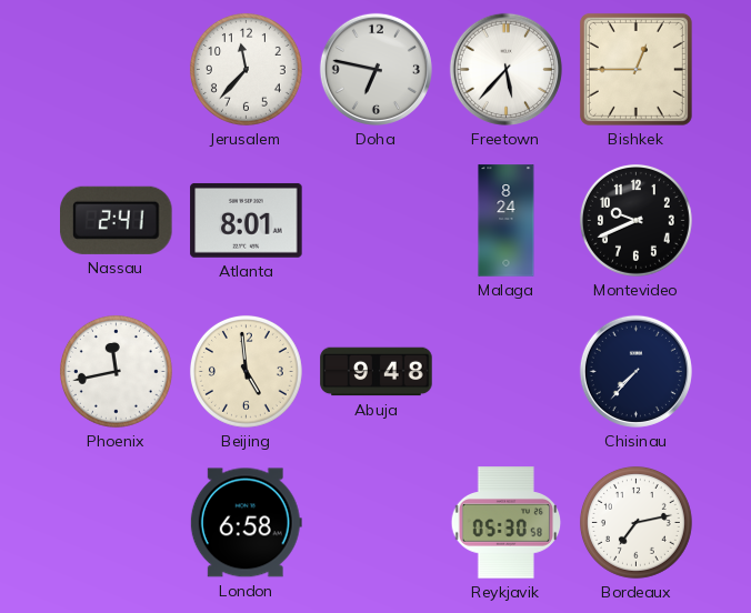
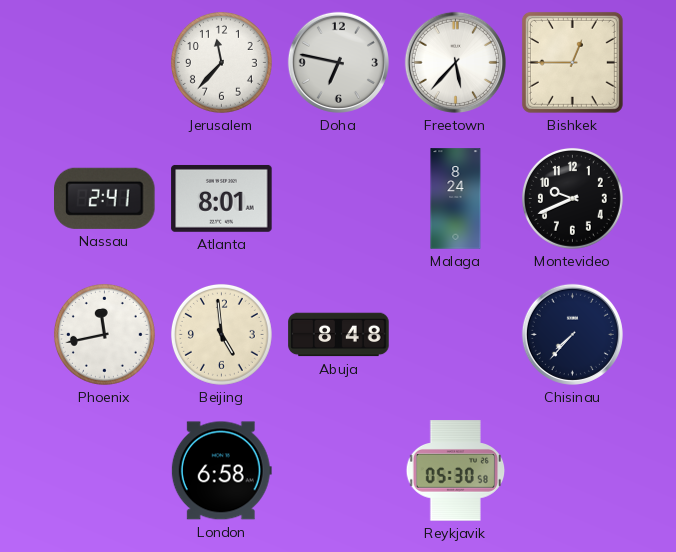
Abuja: 9:48 -> 8:48 (339, 335)
Bordeaux: 7:13 -> none (635, 522)
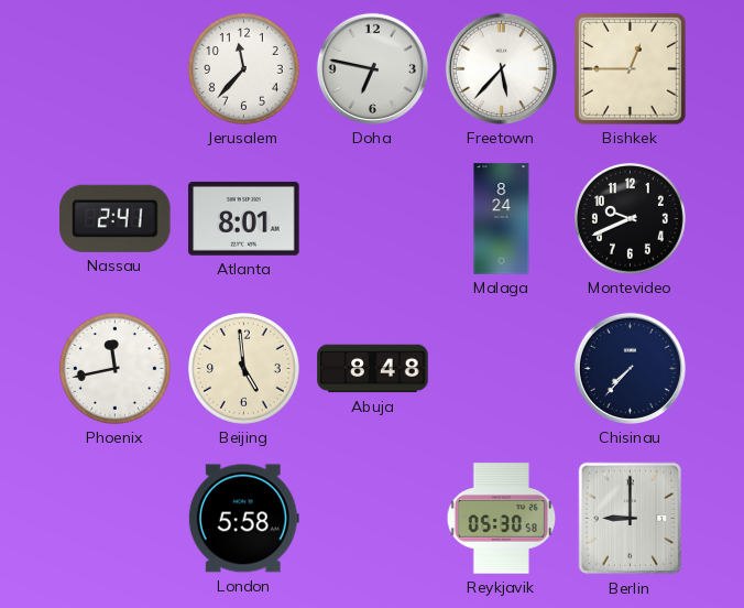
London: 6:58 -> 5:58 (243, 519)
Berlin: none -> 9:00 (631, 519)
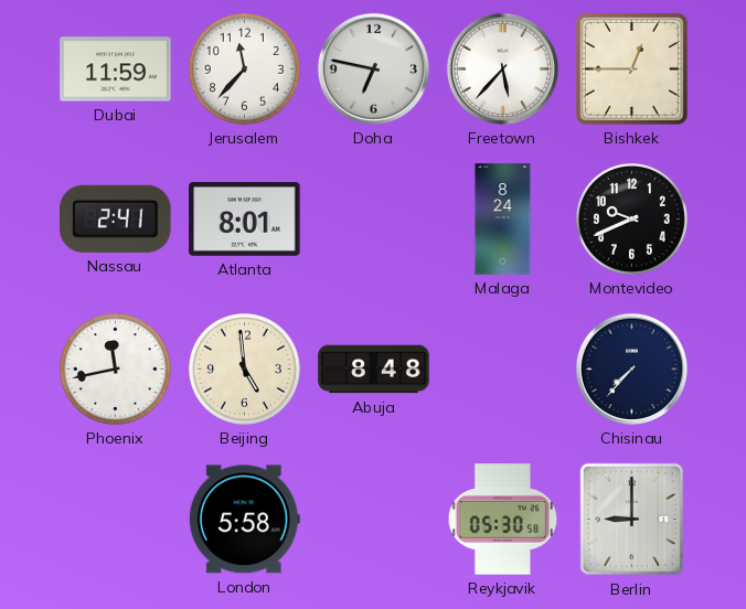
Dubai: none -> 11:59 (116, 70)
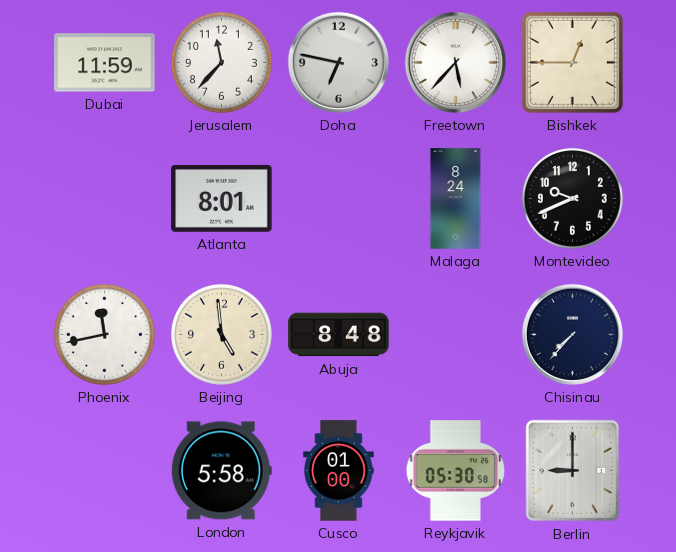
Nassau: 2:41 -> none (116, 218)
Cusco: none -> 01:00 (339, 471)
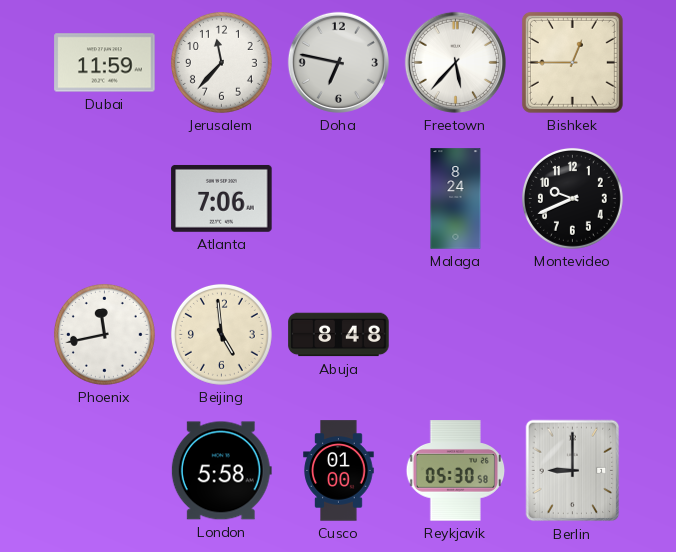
Atlanta: 8:01 -> 7:06 (222, 198)
Chisinau: 7:37 -> none (572, 334)
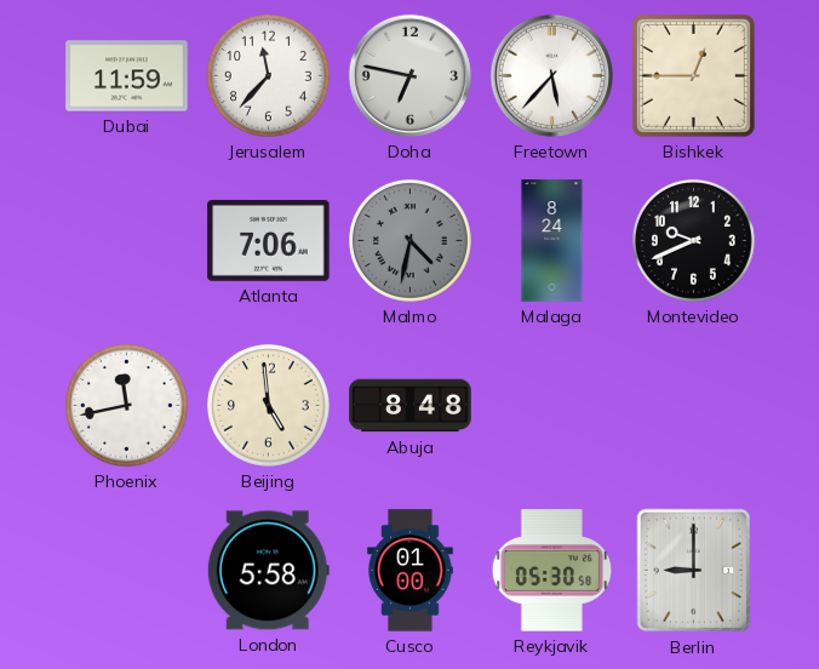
Malmo: none -> 4:32 (409, 240)
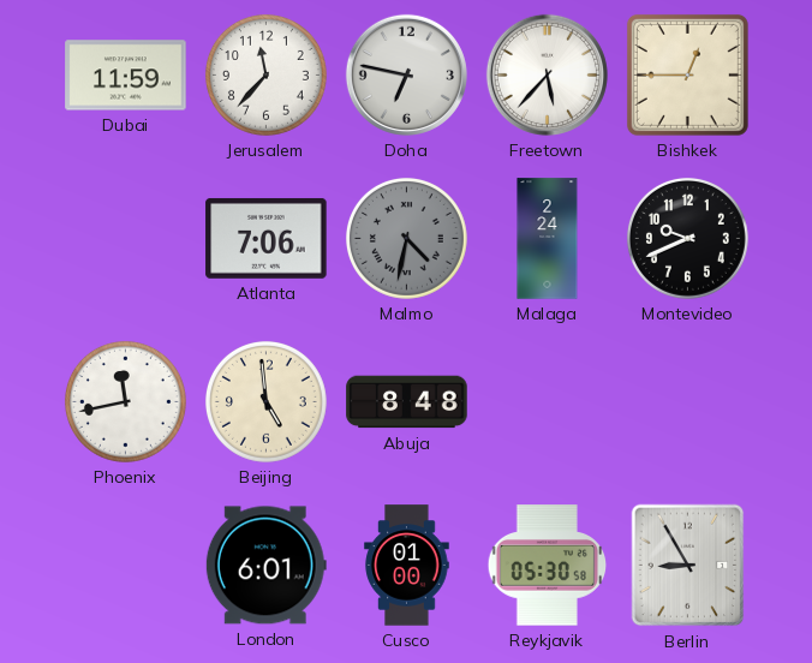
Malaga: 8:24 -> 2:24 (548, 239)
London: 5:58 -> 6:01 (265, 566)
Berlin: 9:00 -> 8:55 (688, 566)
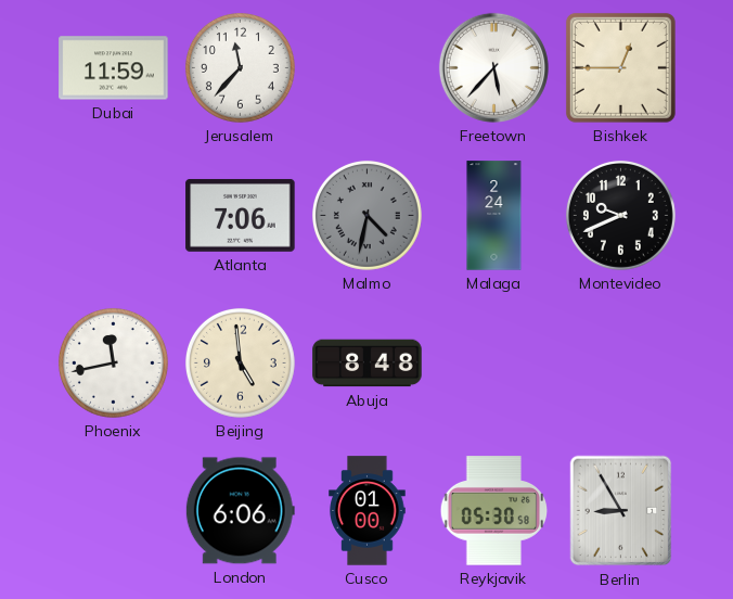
Doha: 6:47 -> none (406, 74)
London: 6:01 -> 6:06 (240, 511)
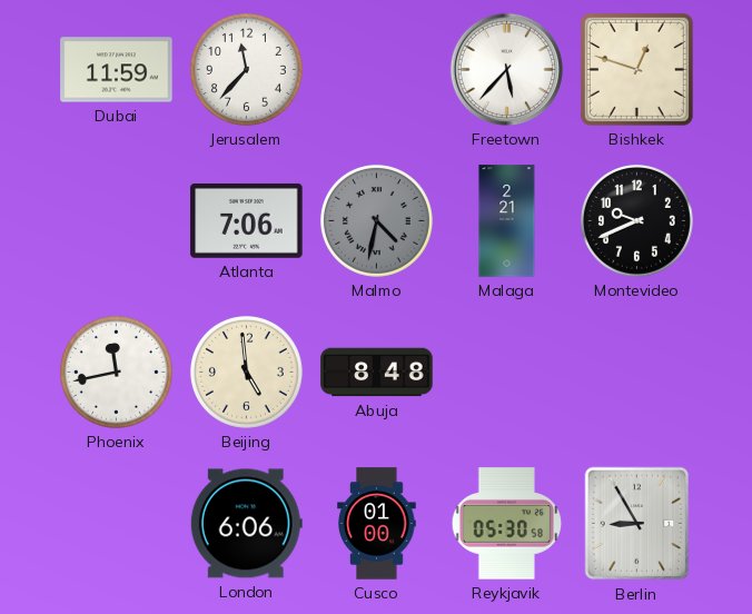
Bishkek: 12:45 -> 12:48 (636, 69)
Malaga: 2:24 -> 2:21 (507, 221)
